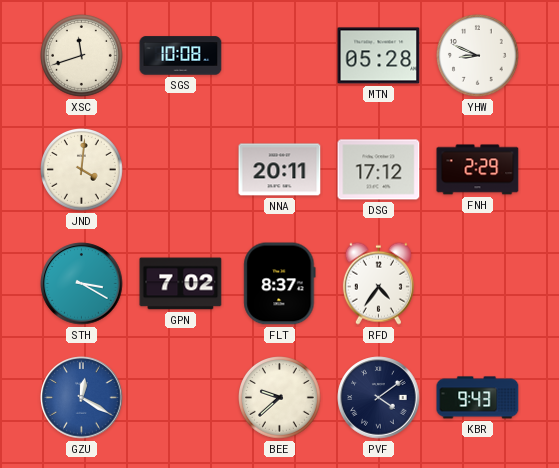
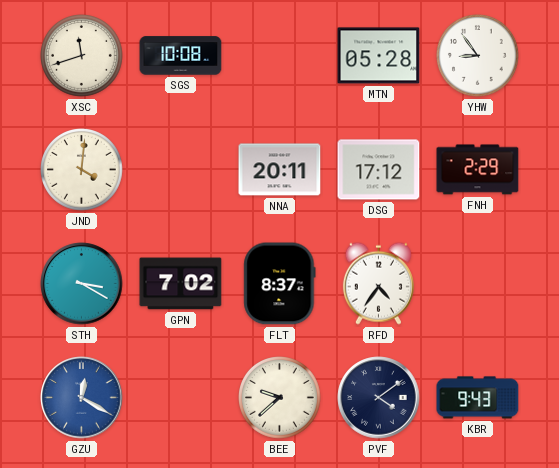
YHW: 8:49 -> 8:54 (478, 56)
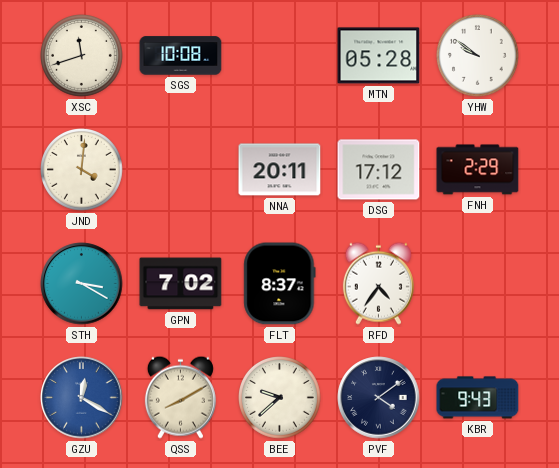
YHW: 8:54 -> 9:51 (478, 56)
QSS: none -> 8:10 (180, 397)
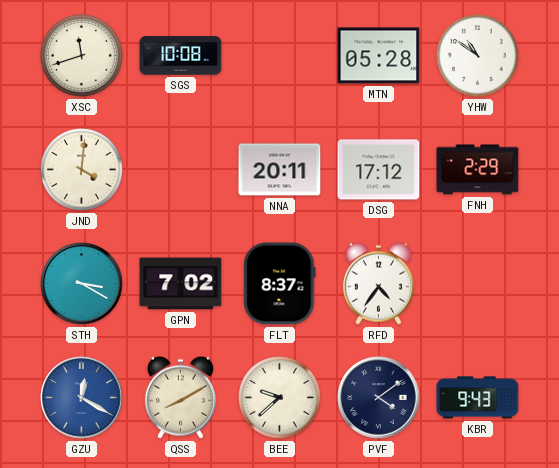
YHW: 9:51 -> 10:51 (478, 56)
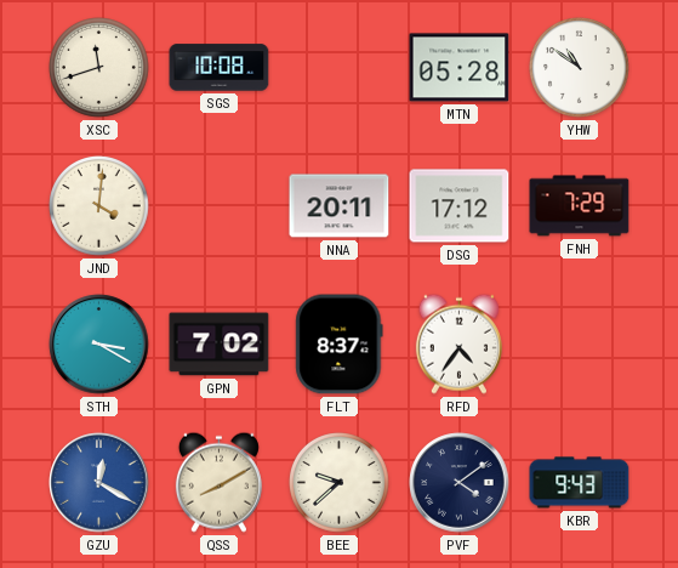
FNH: 2:29 -> 7:29 (580, 206)
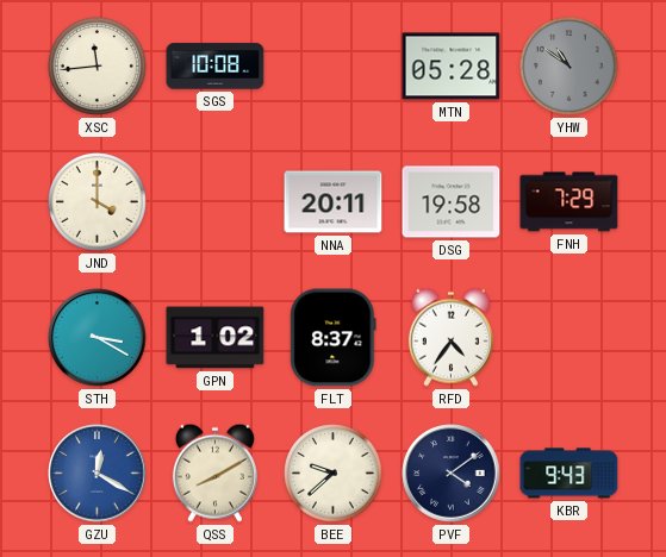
XSC: 11:42 -> 11:44 (98, 67)
YHW dial: white -> grey (569, 67)
JND: 4:01 -> 4:00 (98, 202)
DSG: 17:12 -> 19:58 (452, 202)
GPN: 7:02 -> 1:02 (216, 338)
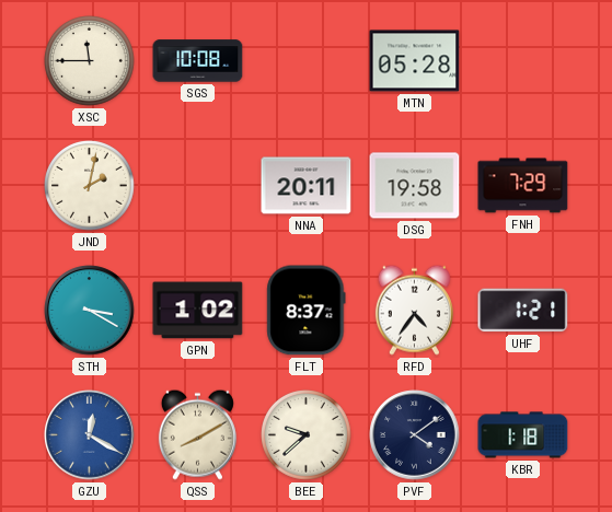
XSC: 11:44 -> 11:45 (90, 61)
YHW: 10:51 -> none (569, 67)
JND: 4:00 -> 2:02 (90, 186)
UHF: none -> 1:21 (523, 311)
KBR: 9:43 -> 1:18 (523, 435)
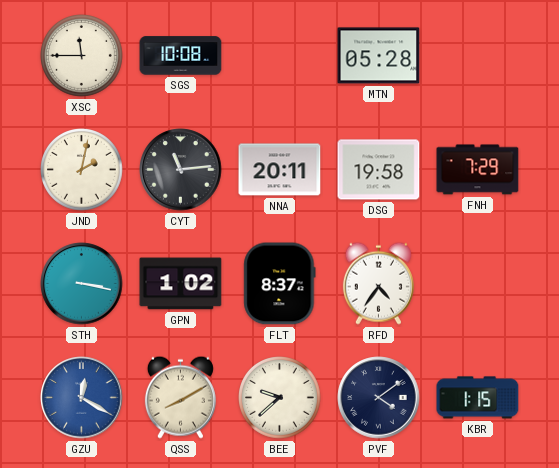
CYT: none -> 11:14 (181, 170)
STH: 3:20 -> 3:17 (82, 284)
UHF: 1:21 -> none (523, 311)
KBR: 1:18 -> 1:15 (478, 398)
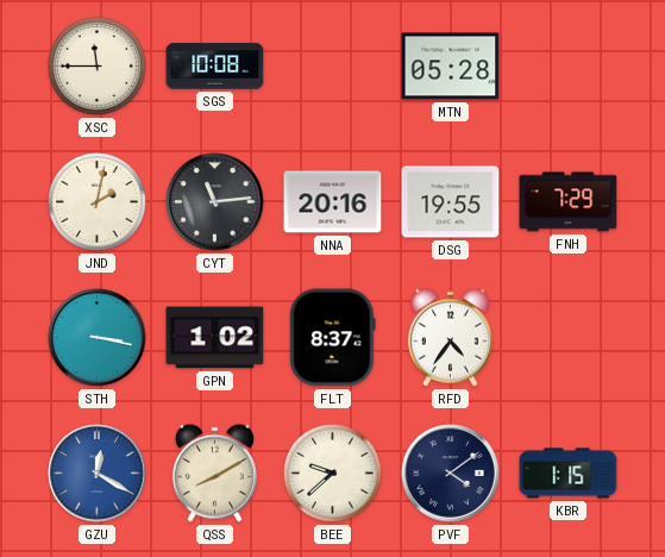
NNA: 20:11 -> 20:16 (333, 202)
DSG: 19:58 -> 19:55 (451, 202)
